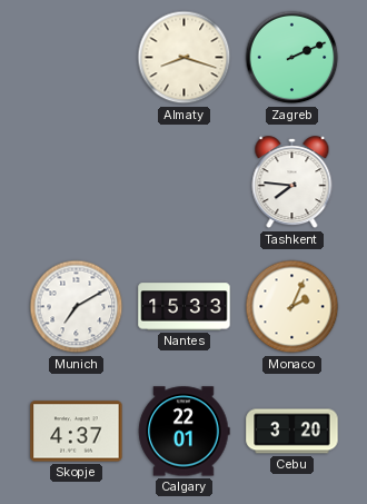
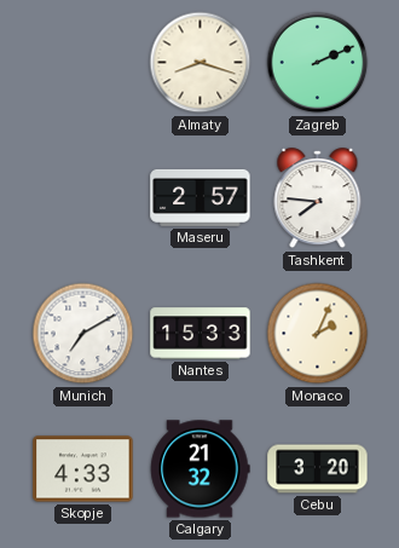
Maseru: none -> 2:57 (201, 197)
Skopje: 4:37 -> 4:33 (83, 469)
Calgary: 22:01 -> 21:32 (201, 469)
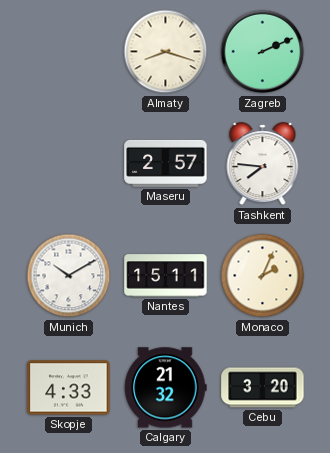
Munich: 7:10 -> 10:10 (69, 276)
Nantes: 15:33 -> 15:11 (166, 276)
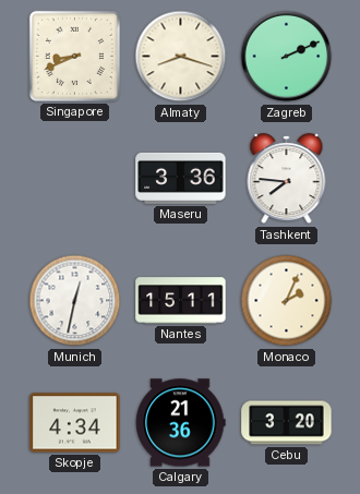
Singapore: none -> 8:41 (74, 56)
Maseru: 2:57 -> 3:36 (181, 178)
Munich: 10:10 -> 12:32 (75, 301)
Skopje: 4:33 -> 4:34 (75, 423)
Calgary: 21:32 -> 21:36 (181, 423)
